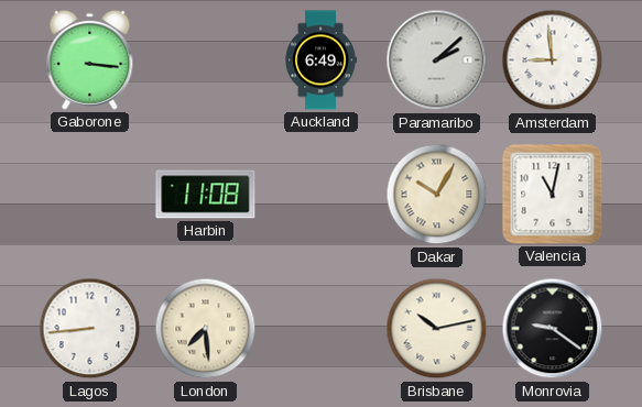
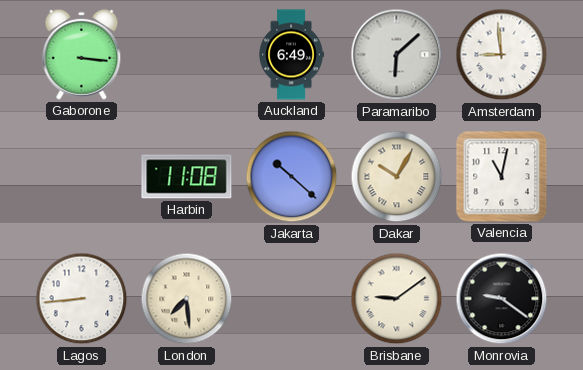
Paramaribo: 2:08 -> 6:08 (397, 55)
Jakarta: none -> 10:22 (292, 177)
Brisbane: 10:13 -> 9:09 (397, 299)
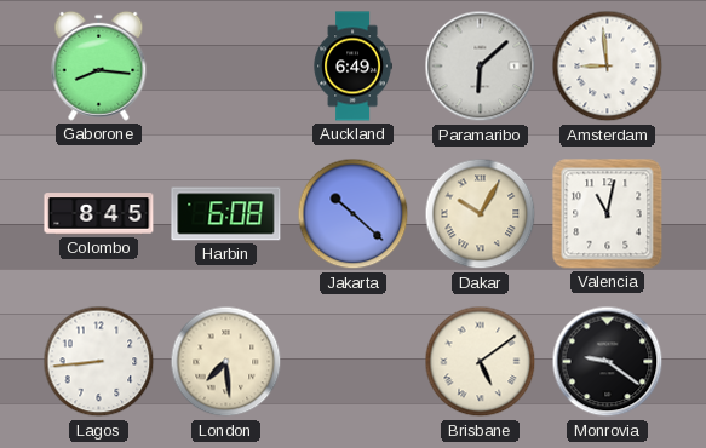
Gaborone: 3:16 -> 8:16 (99, 65)
Colombo: none -> 8:45 (99, 214)
Harbin: 11:08 -> 6:08 (226, 214)
Brisbane: 9:09 -> 5:09 (481, 362)
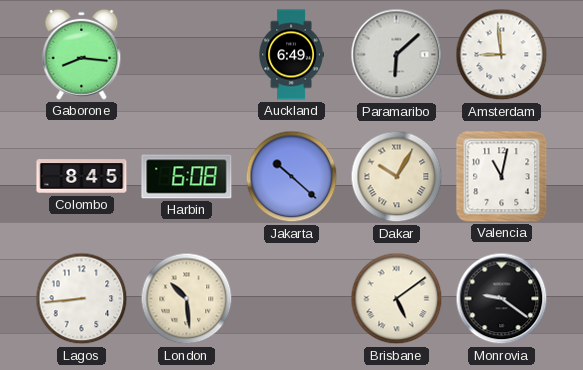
London: 7:29 -> 10:29 (187, 299)
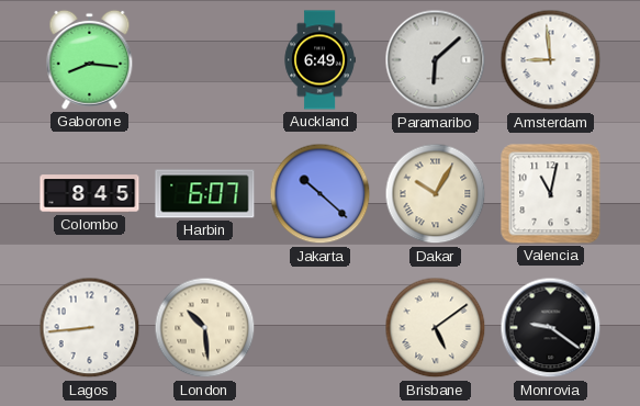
Harbin: 6:08 -> 6:07 (205, 194)
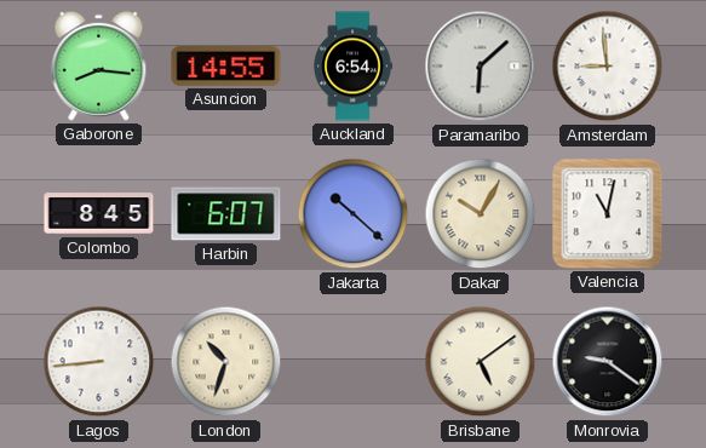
Asuncion: none -> 14:55 (226, 67)
Auckland: 6:49 -> 6:54 (352, 67)
London: 10:29 -> 10:33 (226, 362)
